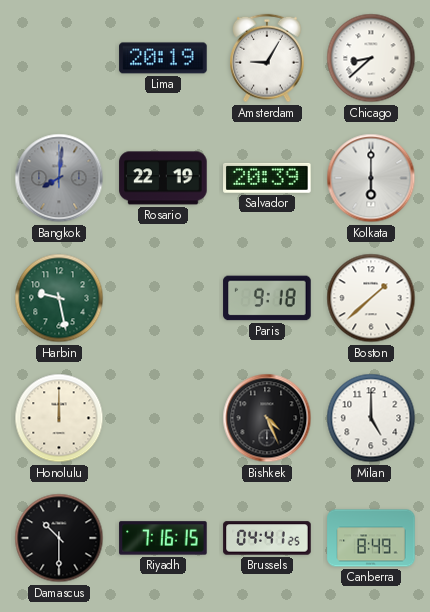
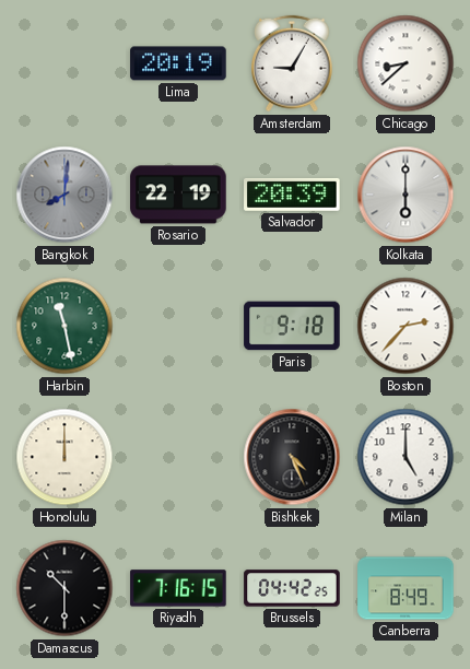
Harbin: 9:28 -> 11:28 (64, 326)
Boston: 1:38 -> 2:37 (406, 326)
Brussels: 04:41 -> 04:42 (292, 588)
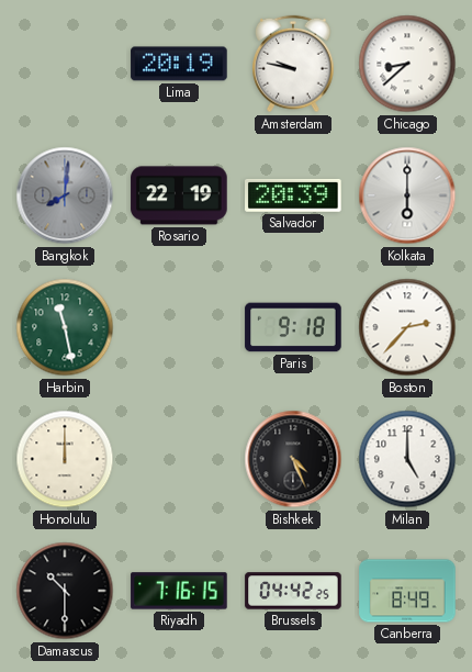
Amsterdam: 9:05 -> 9:47 (294, 64)
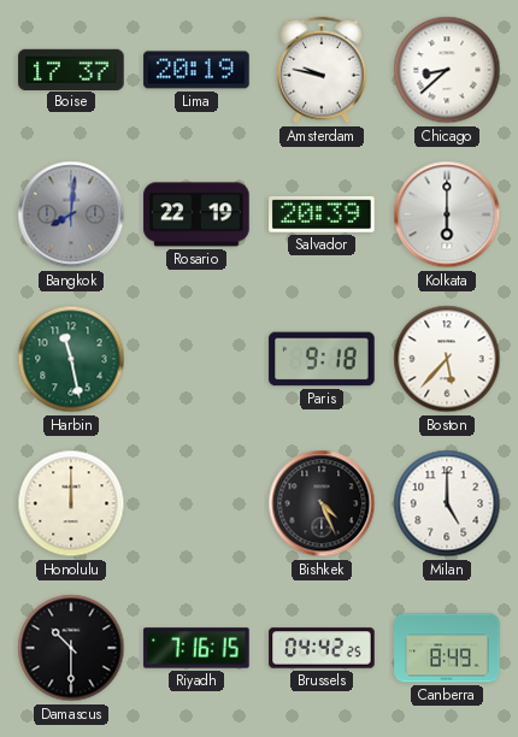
Boise: none -> 17:37 (71, 69)
Boston: 2:37 -> 5:37 (447, 359)
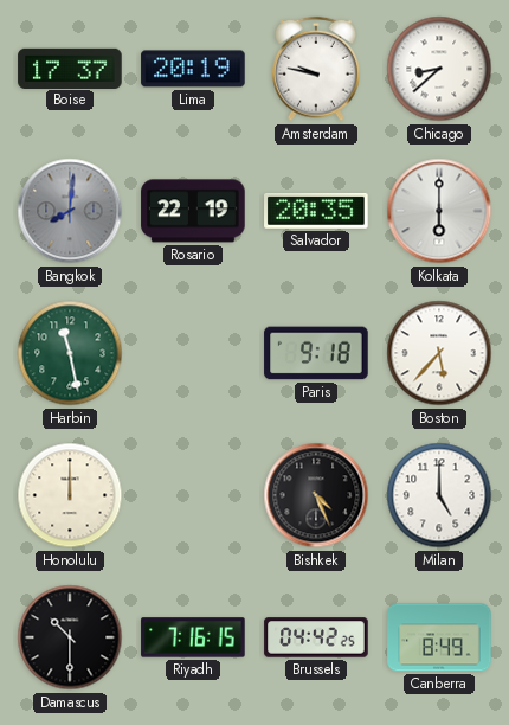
Salvador: 20:39 -> 20:35 (316, 211)
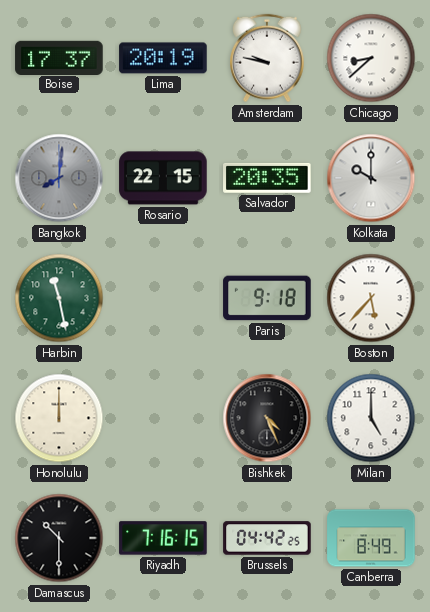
Rosario: 22:19 -> 22:15 (163, 178)
Kolkata: 6:00 -> 10:00 (371, 178)
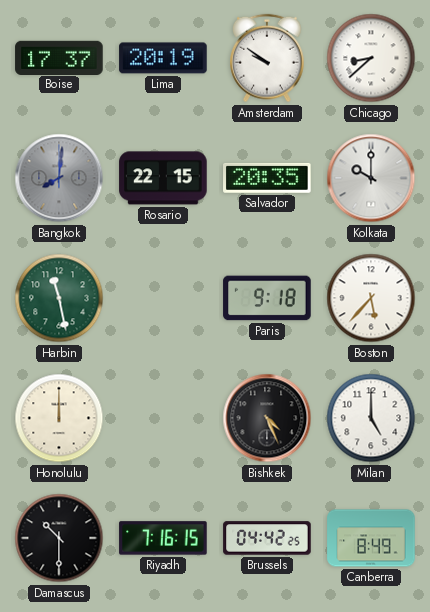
Amsterdam: 9:47 -> 9:51 (268, 58)
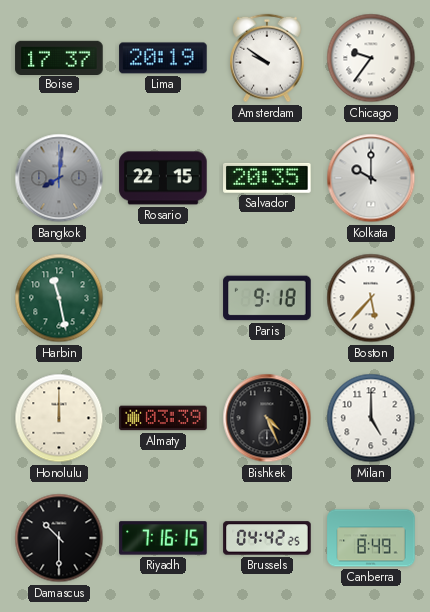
Chicago: 8:38 -> 9:36 (371, 58)
Almaty: none -> 03:39 (163, 418)
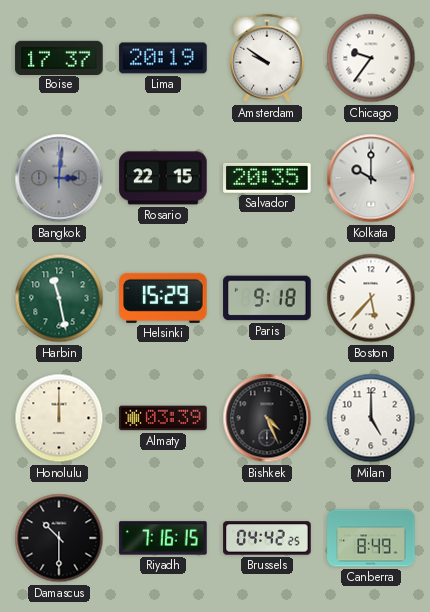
Bangkok: 8:01 -> 3:01 (59, 178)
Helsinki: none -> 15:29 (163, 298)
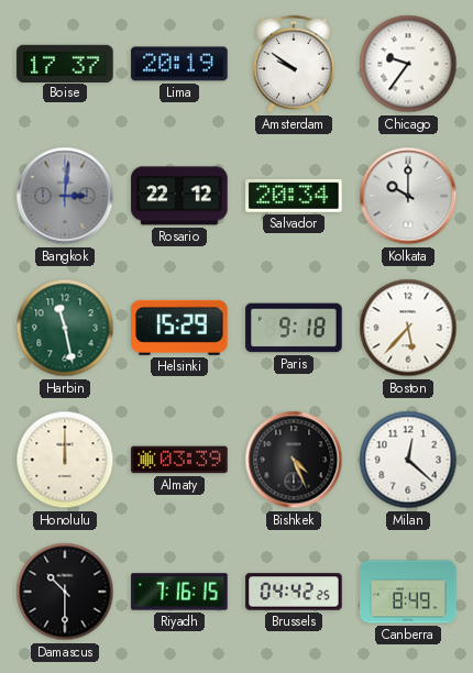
Rosario: 22:15 -> 22:12 (179, 196)
Salvador: 20:35 -> 20:34 (294, 196)
Milan: 5:00 -> 12:22 (408, 460)
